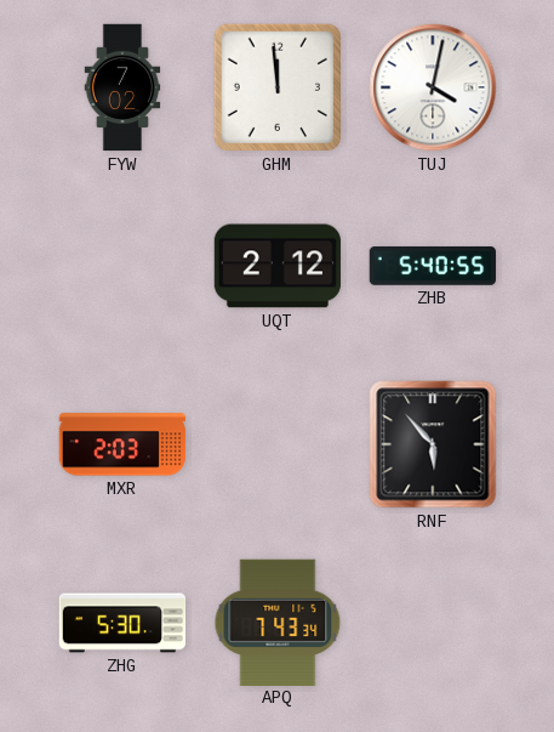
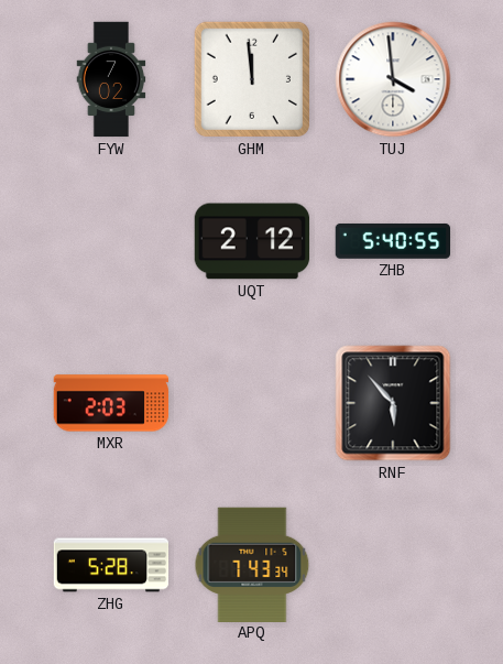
TUJ: 4:02 -> 3:59 (393, 79)
ZHG: 5:30 -> 5:28 (111, 565)
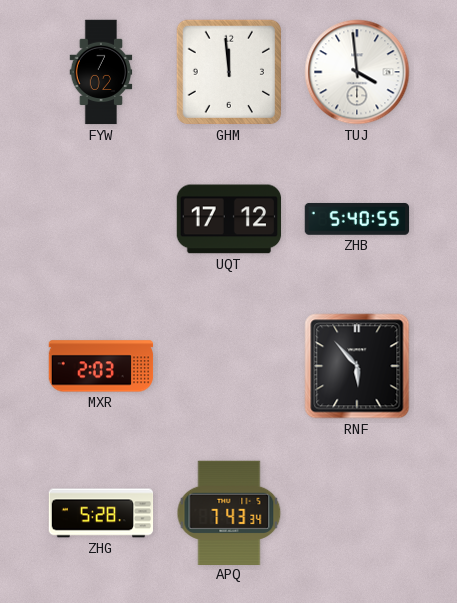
UQT: 2:12 -> 17:12 (229, 219)
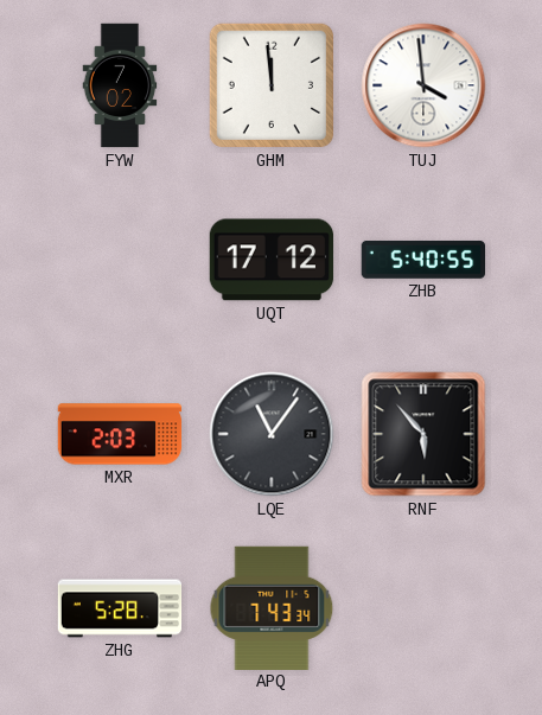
LQE: none -> 11:06 (272, 434)
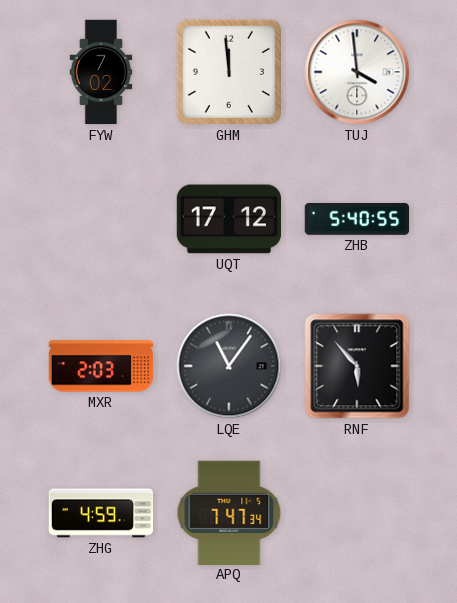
ZHG: 5:28 -> 4:59 (101, 513)
APQ: 7:43 -> 7:47 (229, 512)
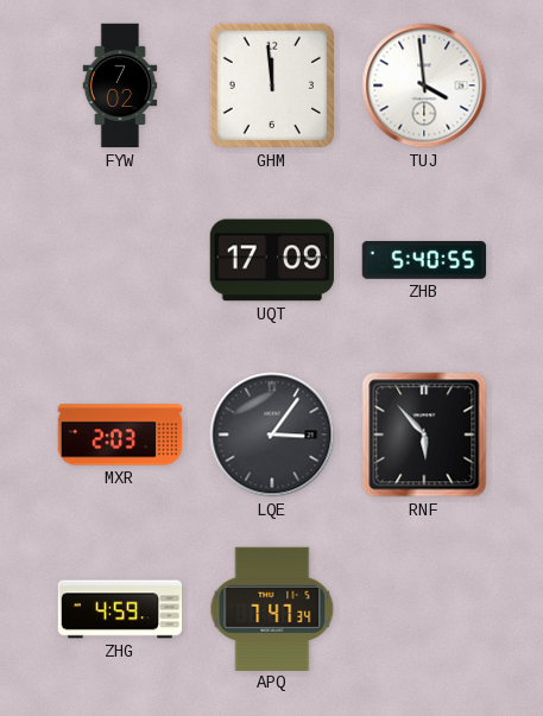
UQT: 17:12 -> 17:09 (272, 260)
LQE: 11:06 -> 3:06 (272, 435)
